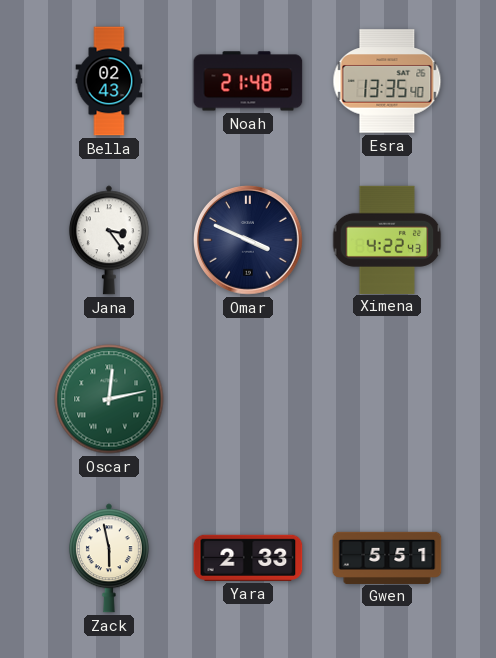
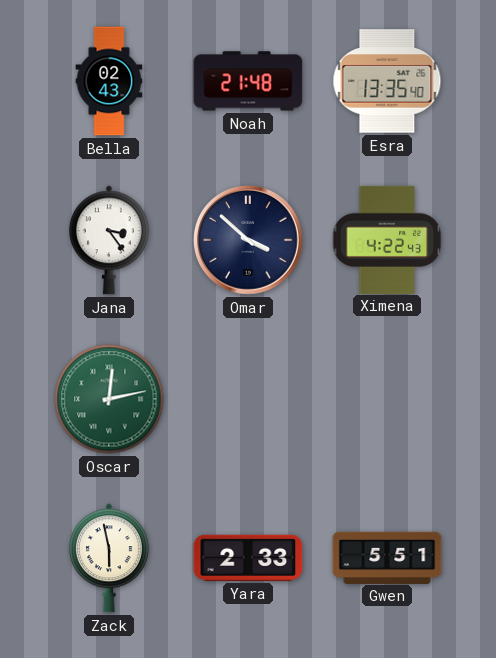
Omar: 3:49 -> 3:52 (249, 241)
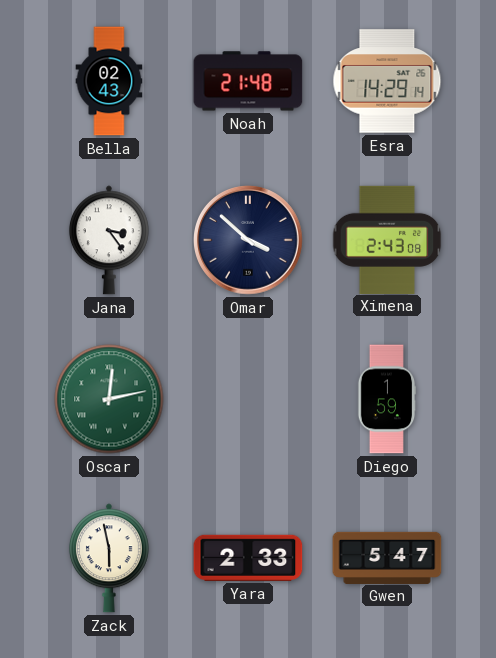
Esra: 13:35 -> 14:29 (387, 81)
Ximena: 4:22 -> 2:43 (387, 239)
Diego: none -> 1:59 (387, 399)
Gwen: 5:51 -> 5:47 (387, 557)
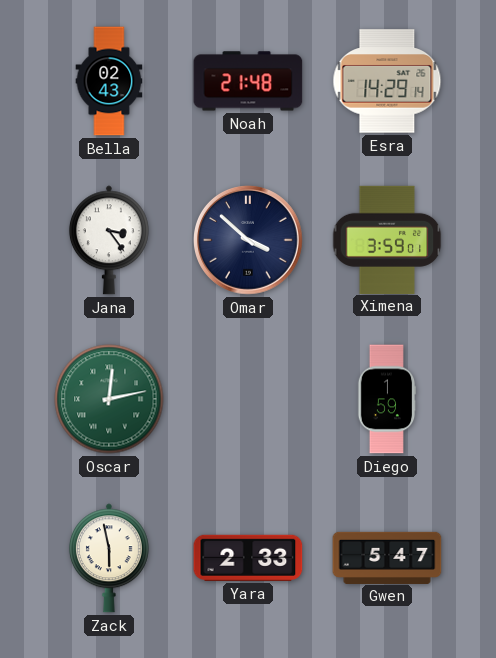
Ximena: 2:43 -> 3:59 (387, 239)
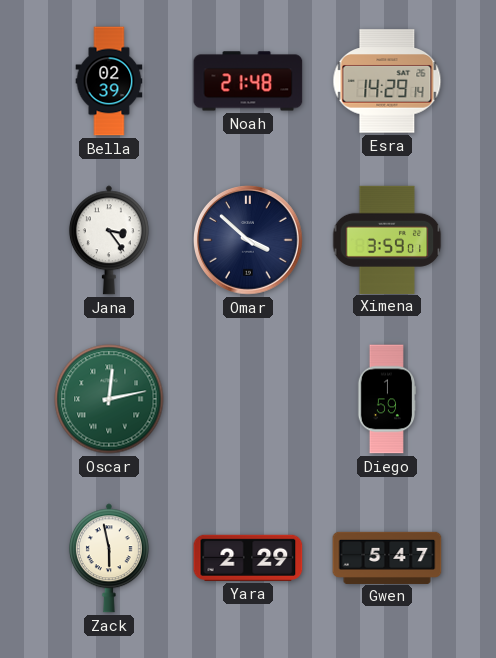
Bella: 02:43 -> 02:39 (109, 81)
Yara: 2:33 -> 2:29 (248, 558)
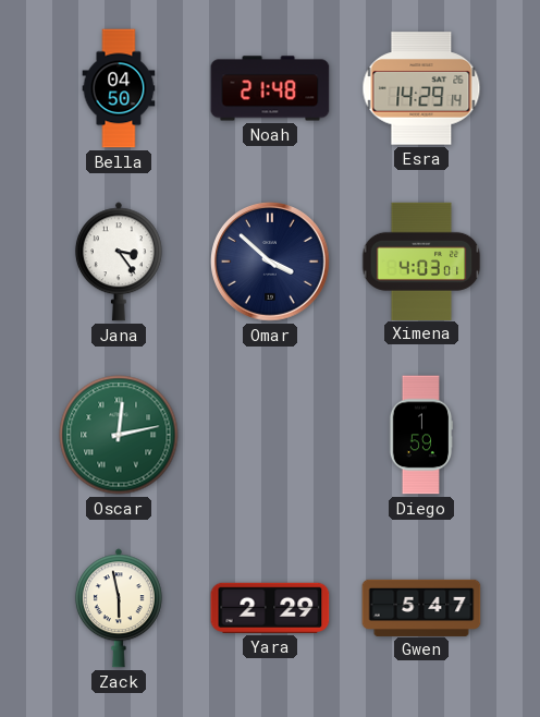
Bella: 02:39 -> 04:50 (119, 88)
Ximena: 3:59 -> 4:03 (421, 260)
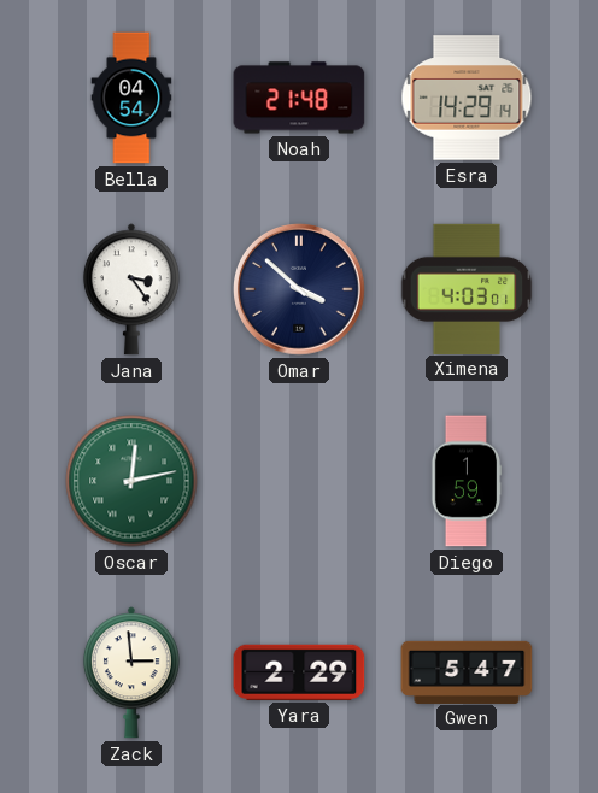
Bella: 04:50 -> 04:54 (131, 98)
Zack: 5:58 -> 2:59 (131, 672)
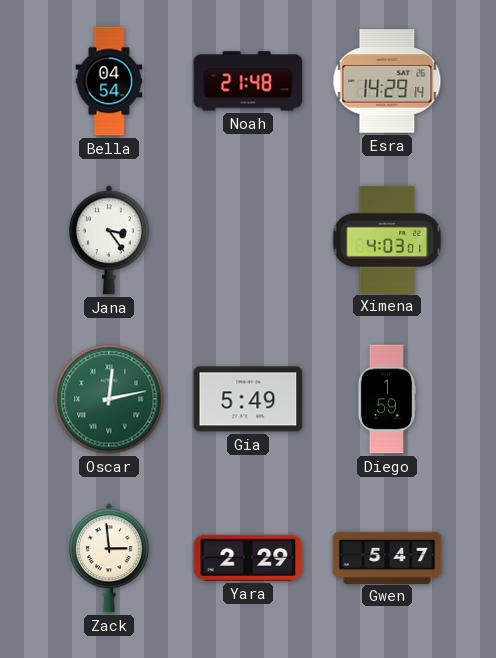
Omar: 3:52 -> none (300, 290)
Gia: none -> 5:49 (248, 399)
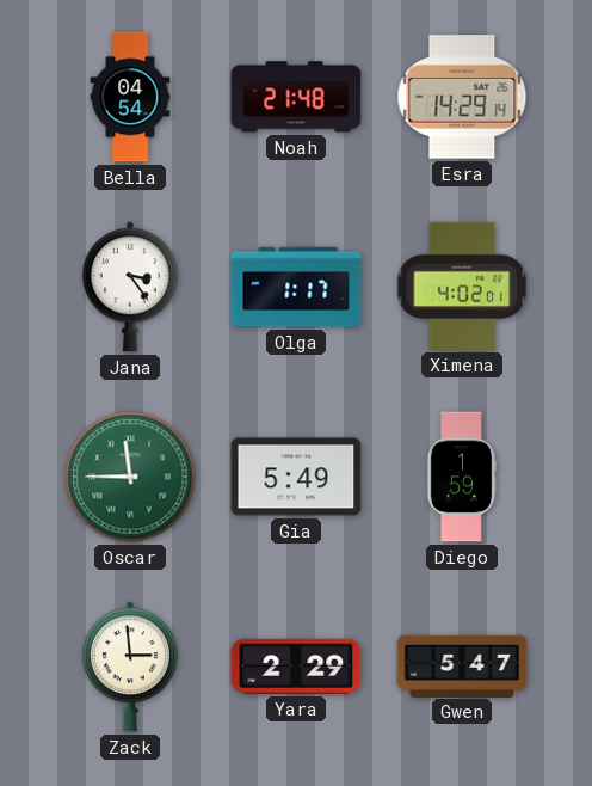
Olga: none -> 1:17 (296, 287)
Ximena: 4:03 -> 4:02 (462, 285)
Oscar: 12:13 -> 11:45 (130, 477)
